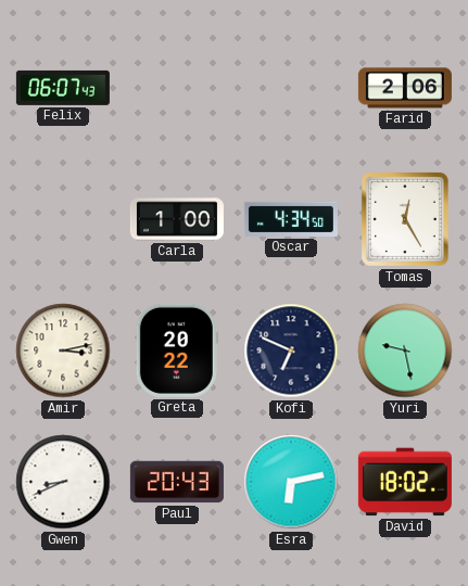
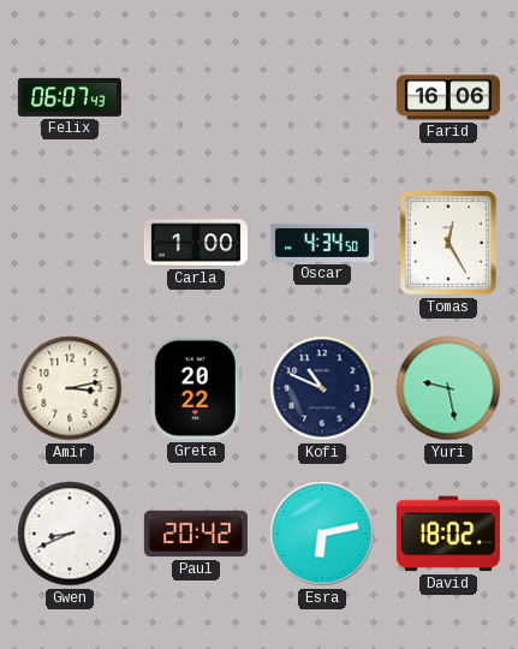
Farid: 2:06 -> 16:06 (448, 97)
Kofi: 6:49 -> 10:49 (322, 388)
Paul: 20:43 -> 20:42 (196, 534)
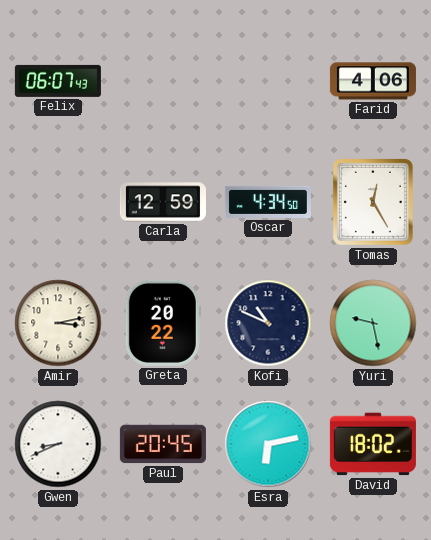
Farid: 16:06 -> 4:06 (373, 81)
Carla: 1:00 -> 12:59 (163, 202)
Paul: 20:42 -> 20:45 (163, 444)
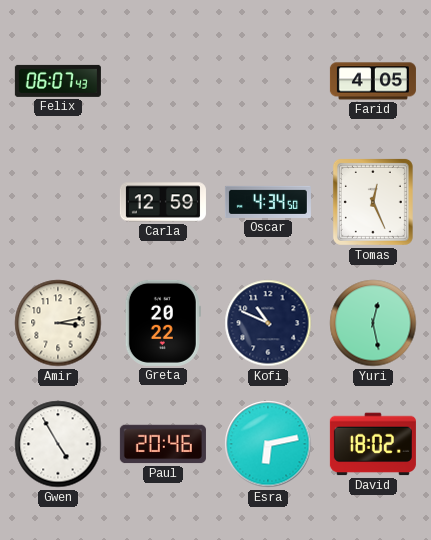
Farid: 4:06 -> 4:05 (373, 81)
Tomas: 12:25 -> 12:26 (373, 202)
Yuri: 9:28 -> 12:28 (373, 323)
Gwen: 8:41 -> 4:55 (58, 444)
Paul: 20:45 -> 20:46 (163, 444)
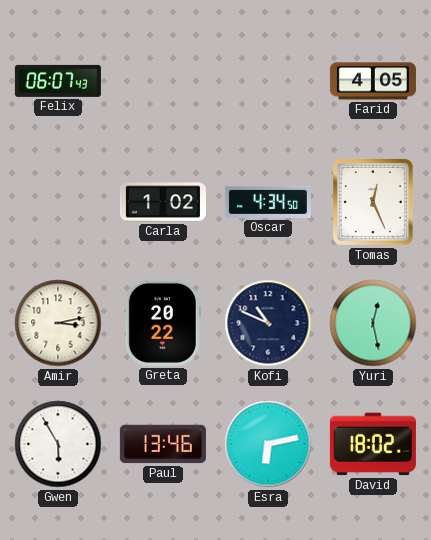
Carla: 12:59 -> 1:02 (163, 202)
Gwen: 4:55 -> 5:55 (58, 444)
Paul: 20:46 -> 13:46 (163, 444)
